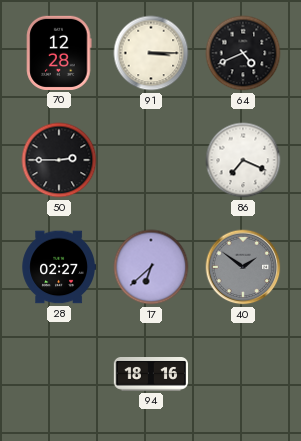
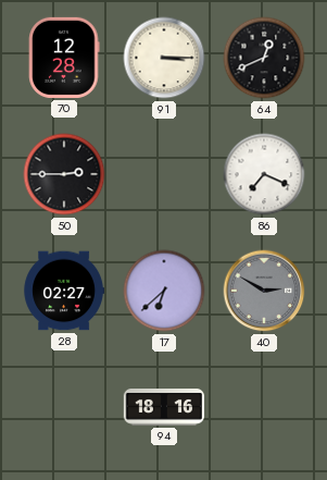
64: 4:41 -> 12:41 (264, 58)
40: 1:51 -> 2:50 (264, 291)
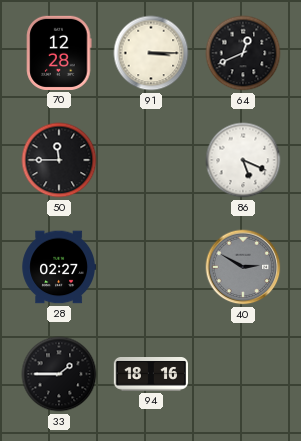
50: 2:45 -> 11:45 (59, 160)
86: 7:19 -> 5:19 (243, 160)
17: 6:38 -> none (164, 291)
33: none -> 1:45 (59, 374)
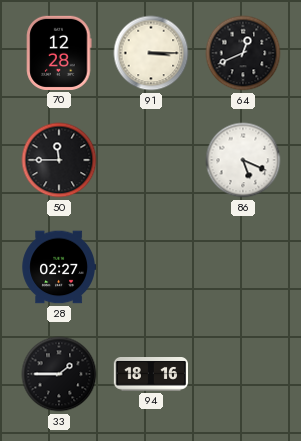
40: 2:50 -> none (243, 267)
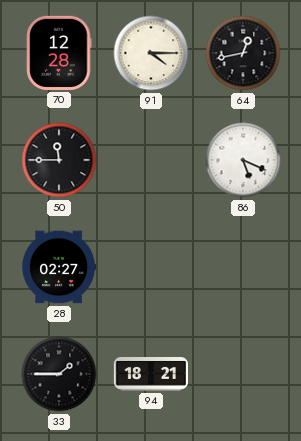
91: 3:15 -> 4:15 (151, 53)
64: 12:41 -> 12:43 (243, 53)
94: 18:16 -> 18:21 (150, 375)
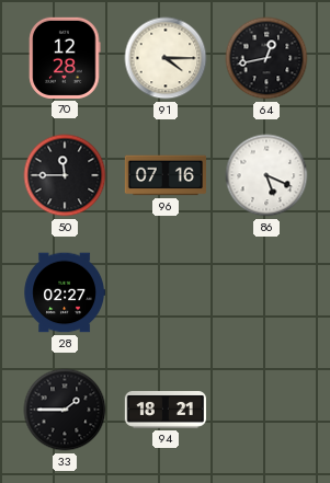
96: none -> 07:16 (164, 175)
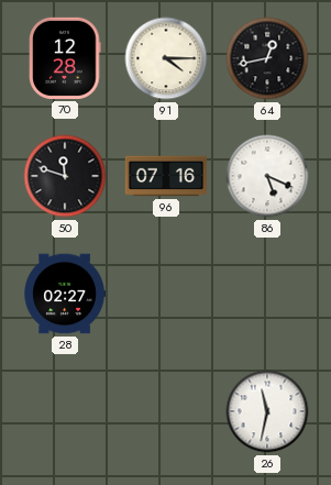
50: 11:45 -> 11:48 (65, 176)
33: 1:45 -> none (65, 410)
94: 18:21 -> none (164, 411)
26: none -> 11:32 (267, 411)
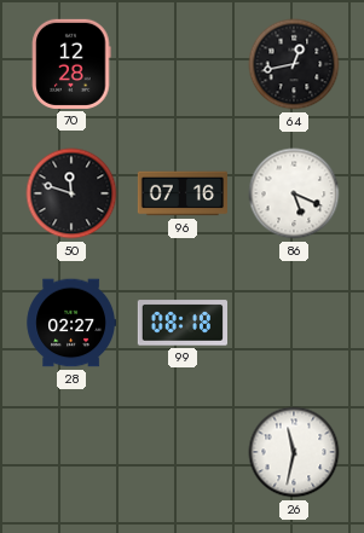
91: 4:15 -> none (166, 58)
99: none -> 08:18 (181, 323)
